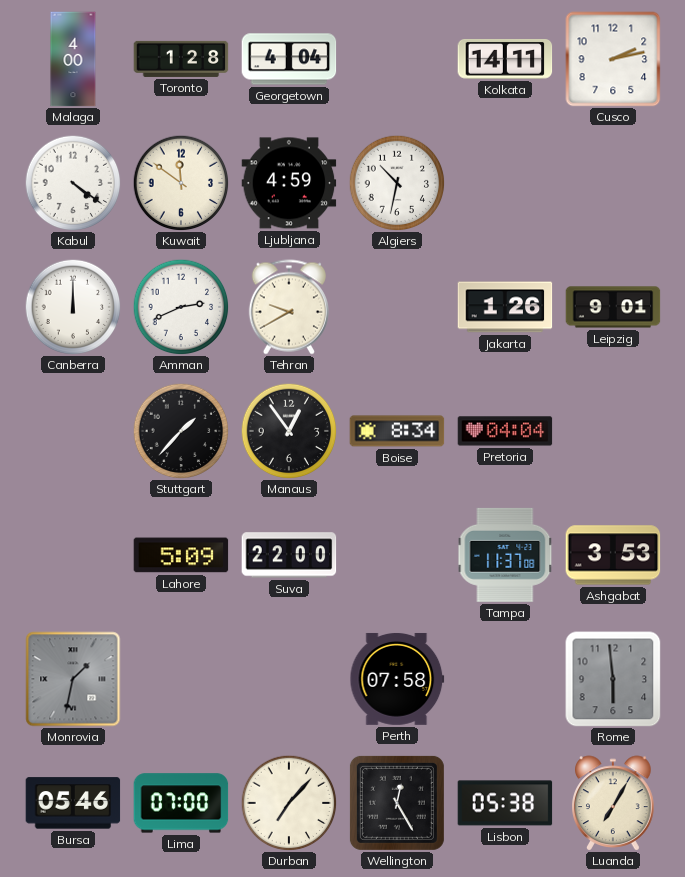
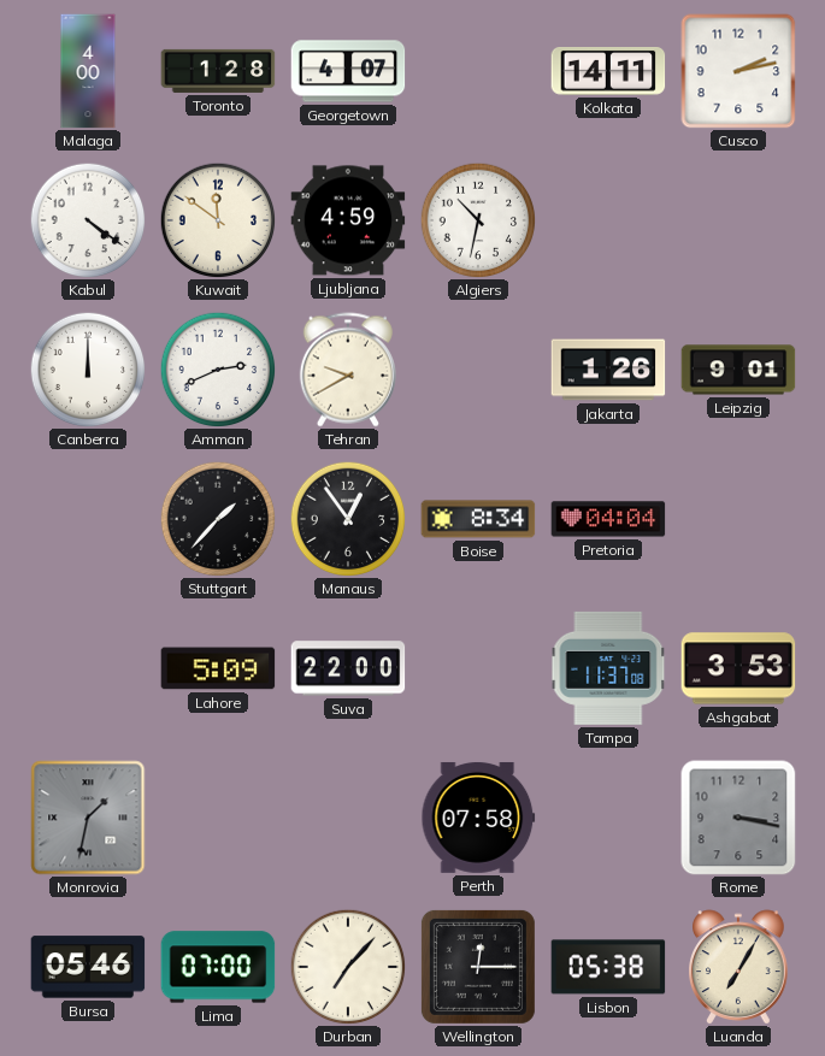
Georgetown: 4:04 -> 4:07 (348, 71)
Rome: 5:59 -> 3:17 (738, 818)
Wellington: 12:25 -> 12:15 (478, 967)
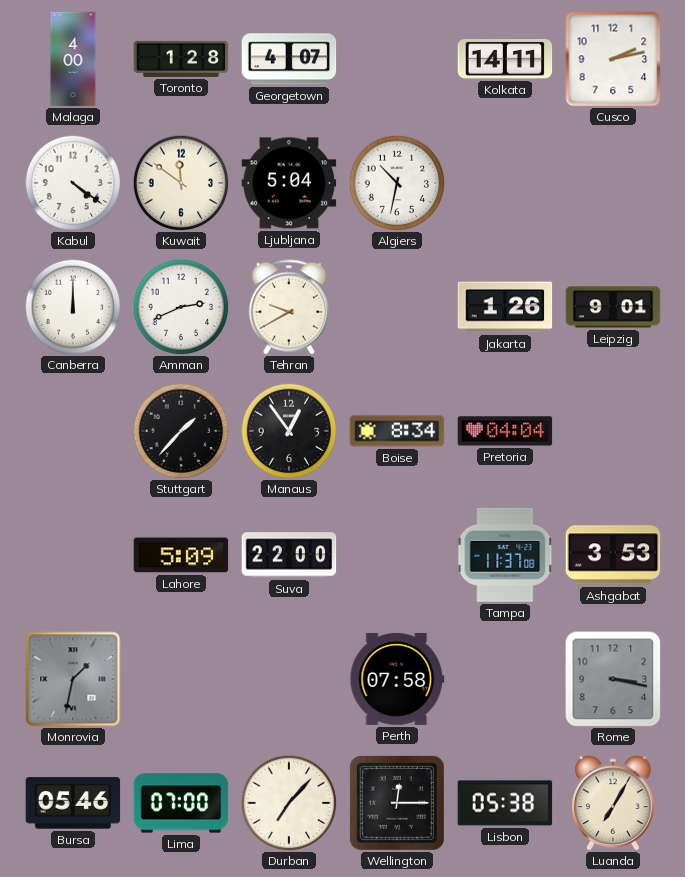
Ljubljana: 4:59 -> 5:04 (289, 183)
